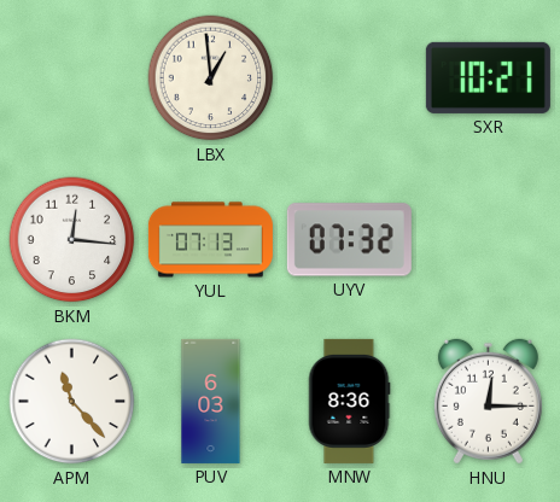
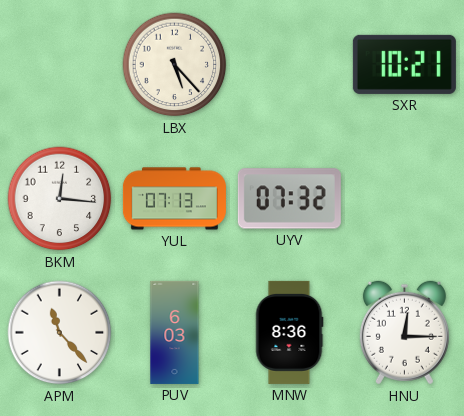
LBX: 12:59 -> 5:23 (175, 65)
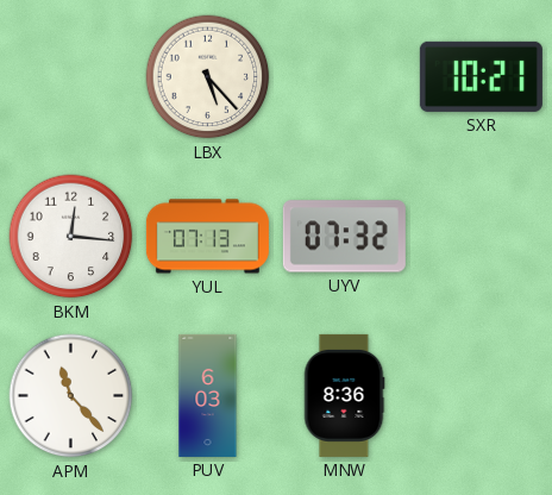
HNU: 12:15 -> none (404, 333)
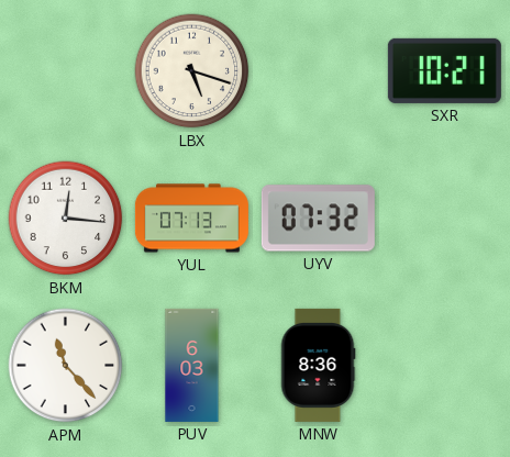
LBX: 5:23 -> 5:18 (192, 71)
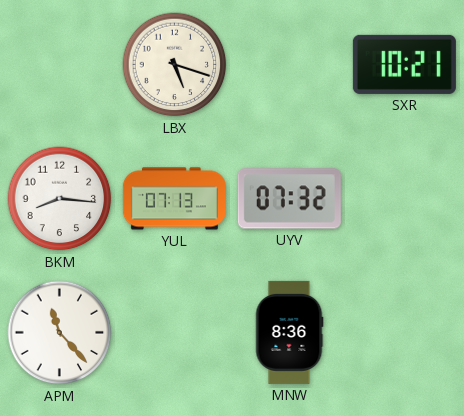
BKM: 12:16 -> 8:16 (60, 199)
PUV: 6:03 -> none (192, 365)
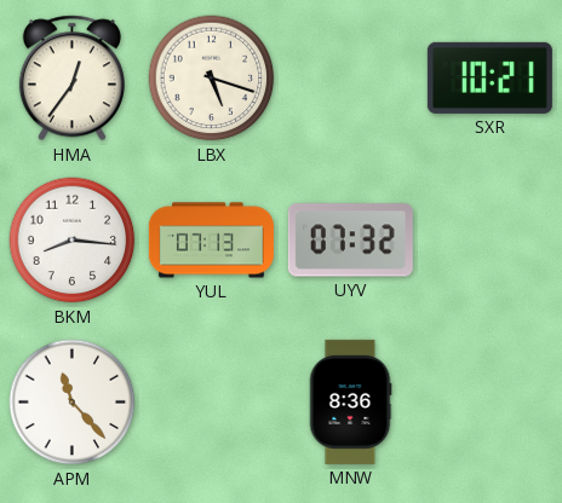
HMA: none -> 12:36 (71, 79)
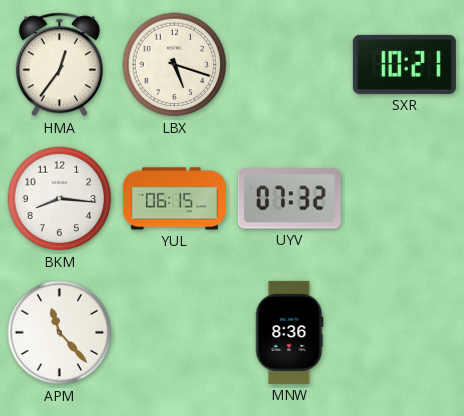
YUL: 07:13 -> 06:15 (174, 199)
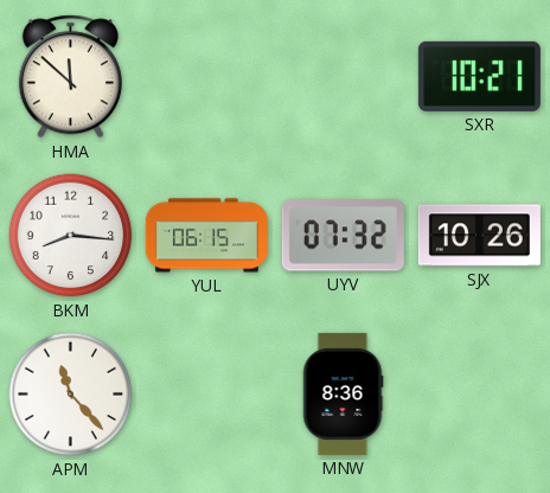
HMA: 12:36 -> 11:52 (70, 77)
LBX: 5:18 -> none (175, 65)
SJX: none -> 10:26 (479, 236)
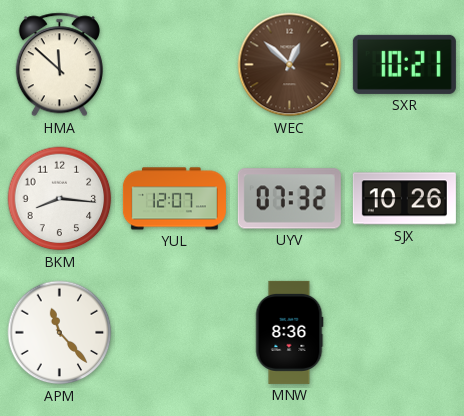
WEC: none -> 12:52 (290, 65)
YUL: 06:15 -> 12:07 (174, 199)
